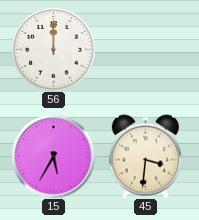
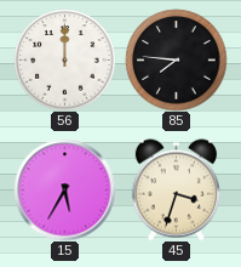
85: none -> 7:46 (176, 59)
45: 3:31 -> 3:33 (176, 189)
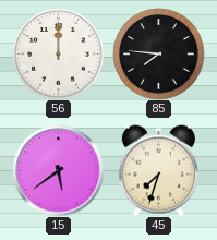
15: 5:35 -> 5:39 (58, 170)
45: 3:33 -> 7:33 (158, 170)
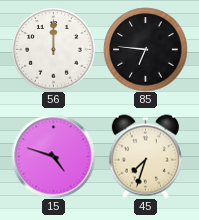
85: 7:46 -> 6:46 (145, 49)
15: 5:39 -> 4:48 (53, 156)
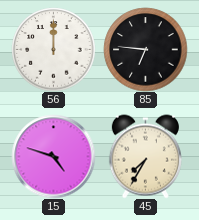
45: 7:33 -> 7:35 (145, 156)
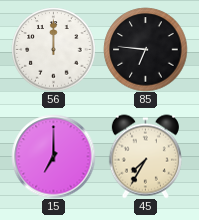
15: 4:48 -> 7:00 (53, 156)
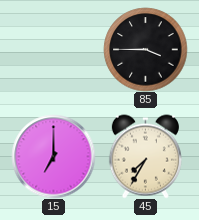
56: 12:00 -> none (53, 49)
85: 6:46 -> 3:45 (145, 49)
